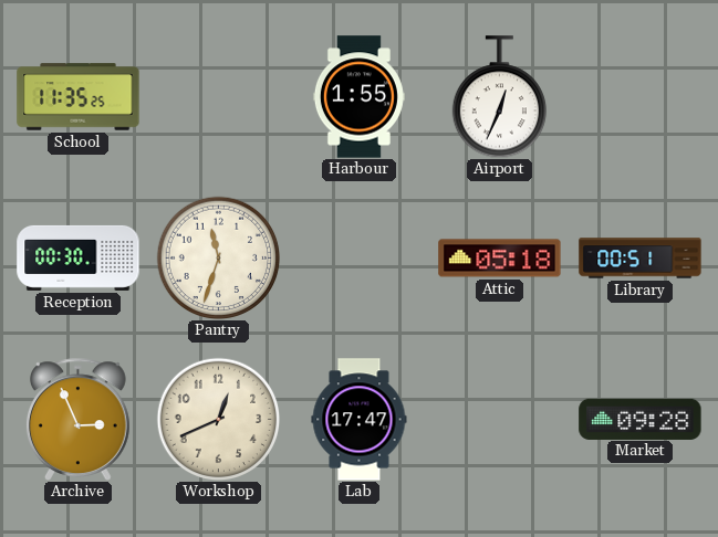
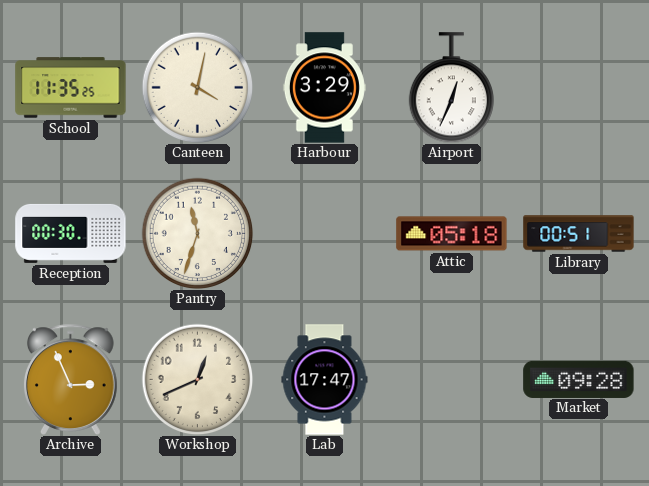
Canteen: none -> 4:02 (197, 87)
Harbour: 1:55 -> 3:29 (324, 88)
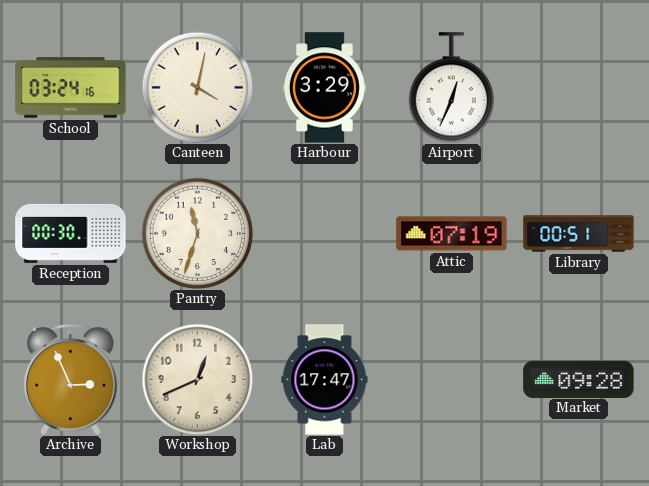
School: 11:35 -> 03:24 (71, 88)
Attic: 05:18 -> 07:19 (452, 234)
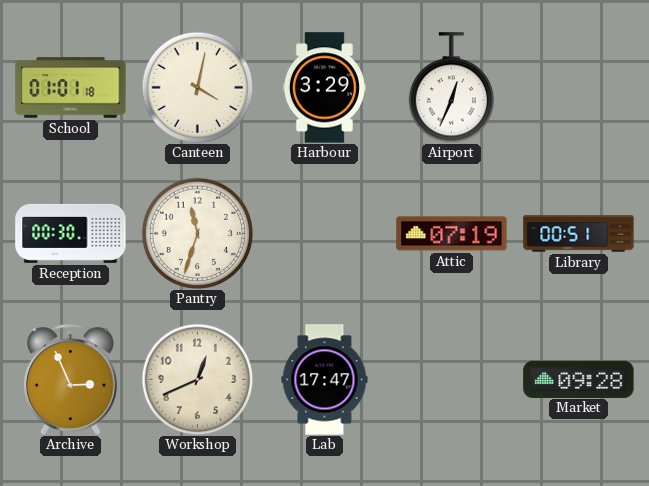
School: 03:24 -> 01:01 (71, 88)
